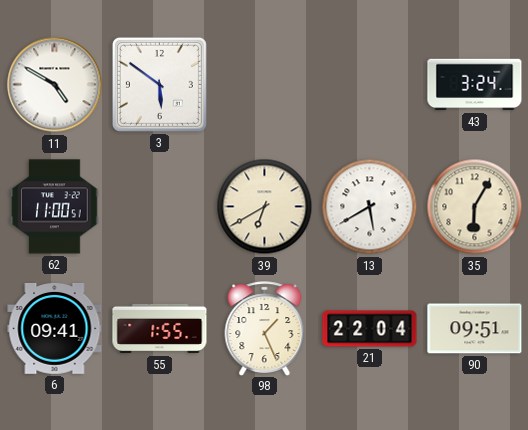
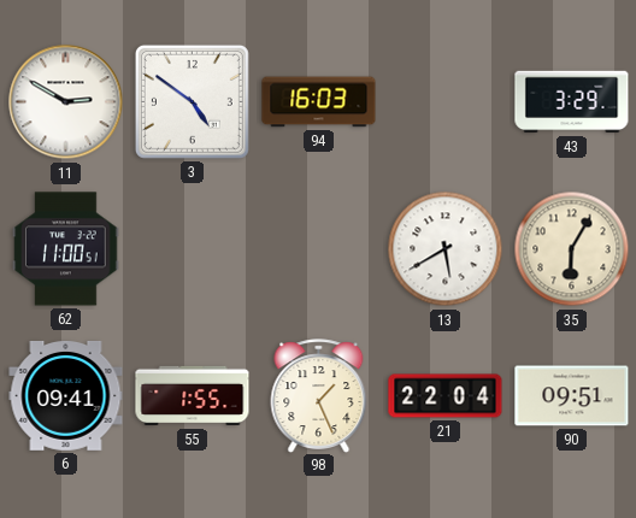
11: 4:50 -> 2:50 (66, 102)
3: 5:51 -> 4:51 (192, 101)
94: none -> 16:03 (319, 102)
43: 3:24 -> 3:29 (572, 102)
39: 6:40 -> none (265, 207)
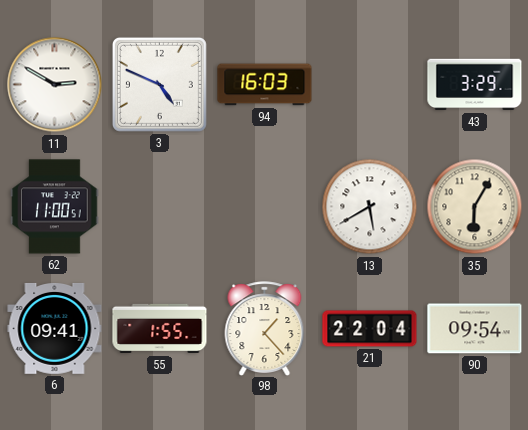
3: 4:51 -> 4:49 (159, 84)
98: 1:26 -> 1:23 (265, 328)
90: 09:51 -> 09:54 (475, 329)
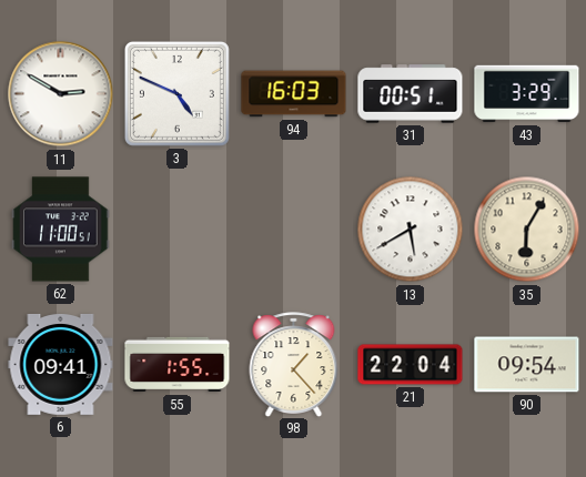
31: none -> 00:51 (411, 94)
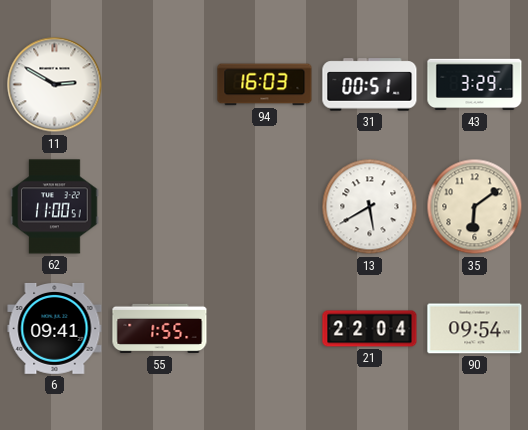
3: 4:49 -> none (176, 93)
35: 6:05 -> 6:09 (475, 207)
98: 1:23 -> none (294, 364)
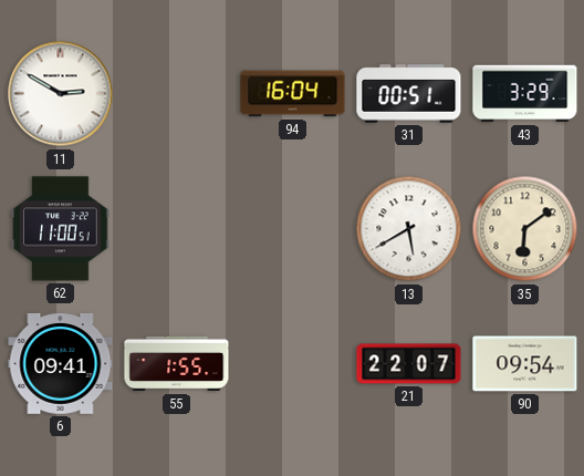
94: 16:03 -> 16:04 (293, 94)
21: 22:04 -> 22:07 (409, 364)
